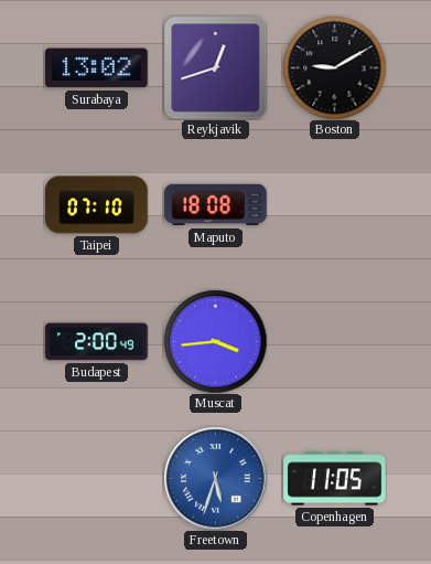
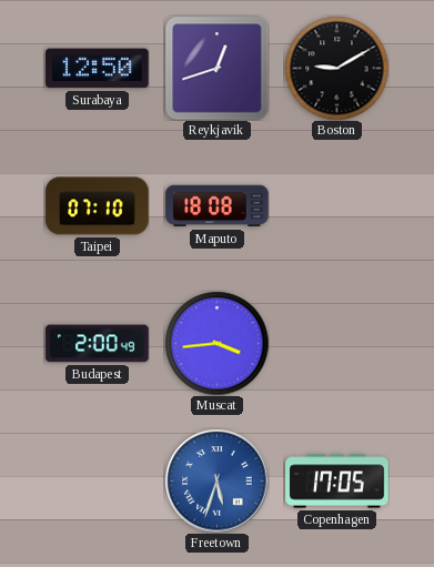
Surabaya: 13:02 -> 12:50 (98, 69)
Copenhagen: 11:05 -> 17:05 (337, 482)
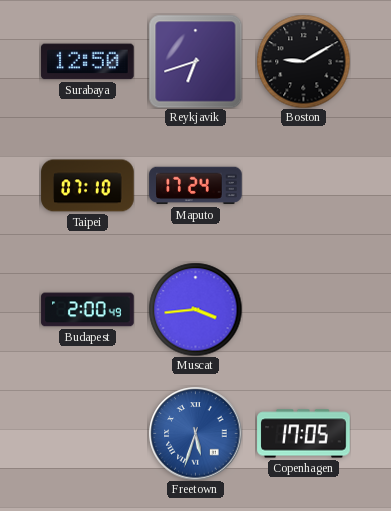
Reykjavik: 12:42 -> 6:42 (195, 61)
Maputo: 18:08 -> 17:24 (196, 186)
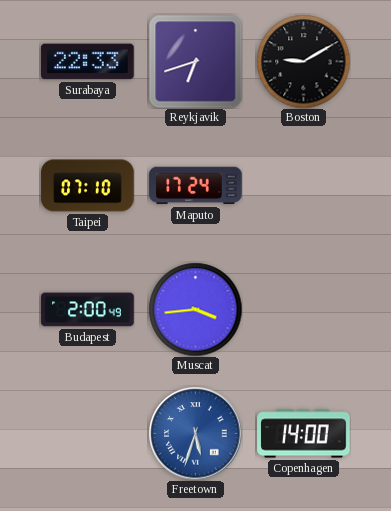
Surabaya: 12:50 -> 22:33 (88, 62)
Copenhagen: 17:05 -> 14:00 (304, 434)
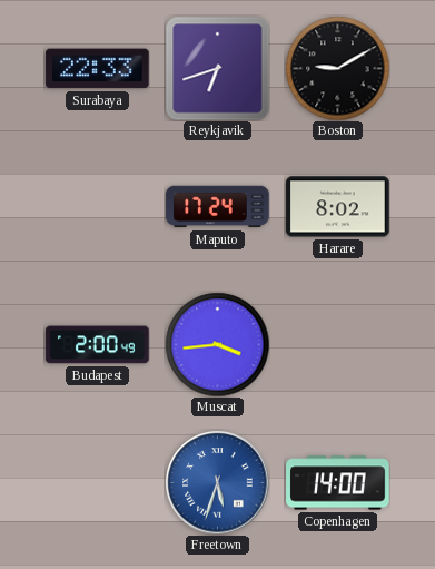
Taipei: 07:10 -> none (88, 186)
Harare: none -> 8:02 (338, 207)
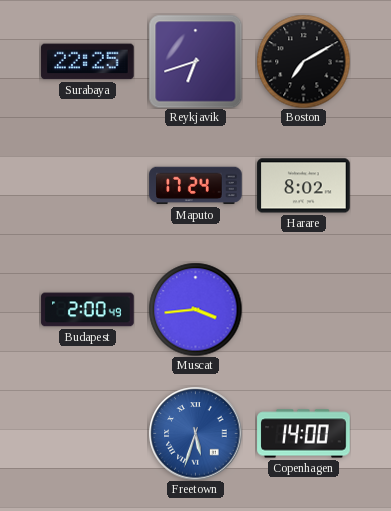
Surabaya: 22:33 -> 22:25 (88, 62)
Boston: 9:10 -> 7:10 (303, 61)
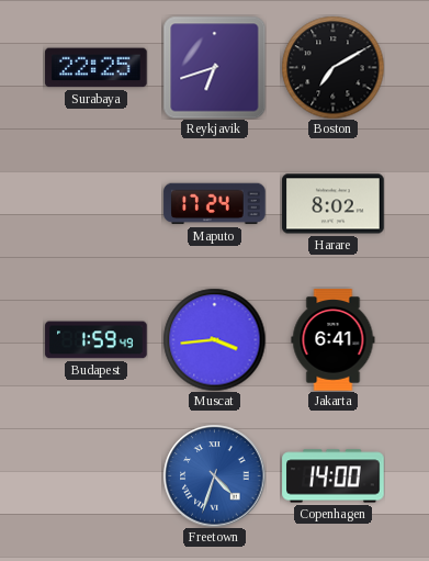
Budapest: 2:00 -> 1:59 (97, 340)
Jakarta: none -> 6:41 (334, 340)
Freetown: 5:33 -> 4:33 (214, 475)
